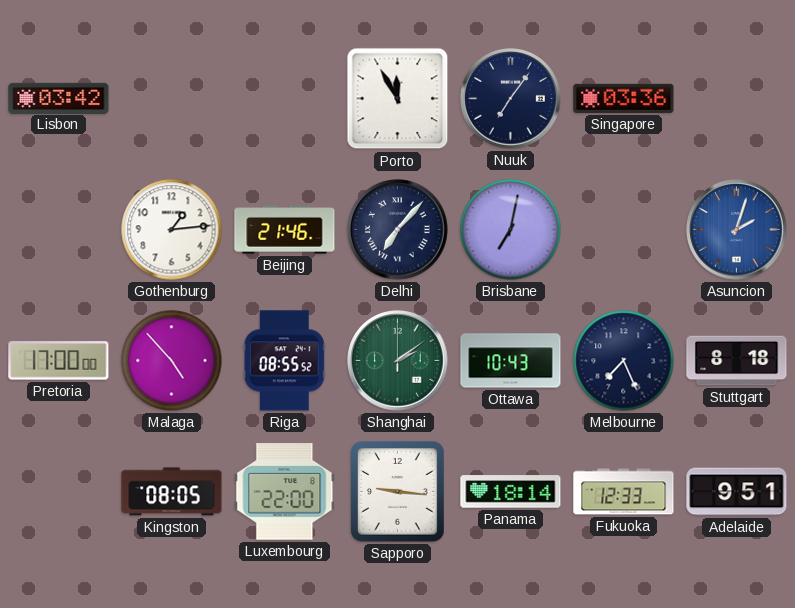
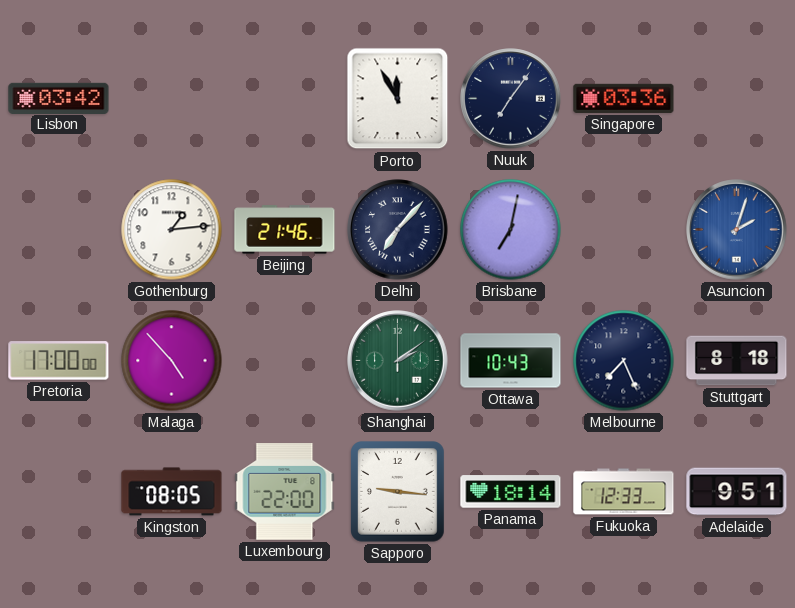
Riga: 08:55 -> none (284, 361)
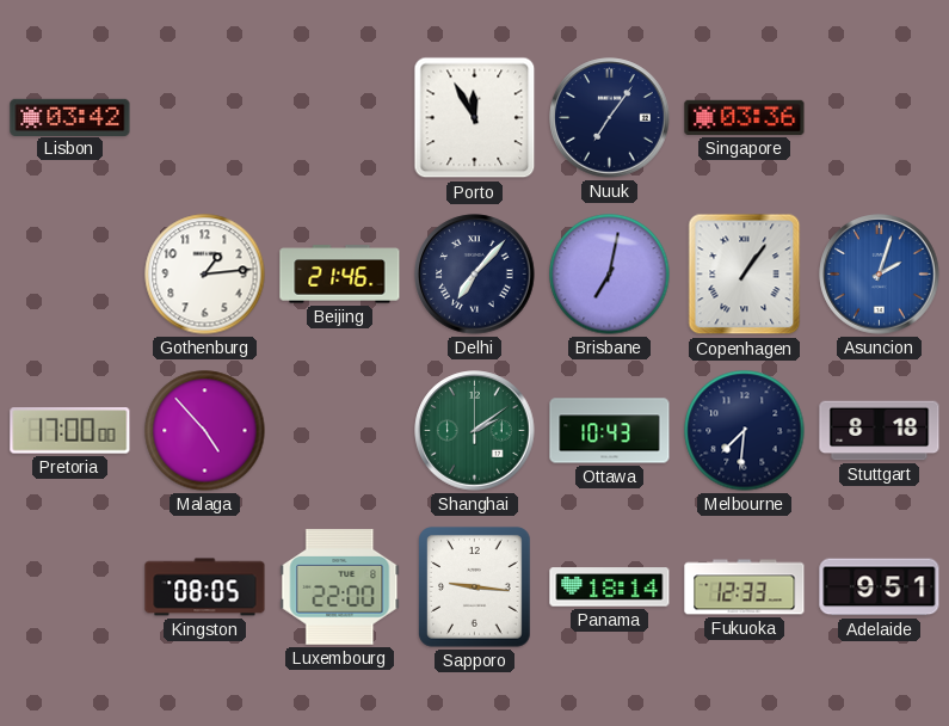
Copenhagen: none -> 1:06 (745, 275)
Melbourne: 7:26 -> 7:31 (745, 431)
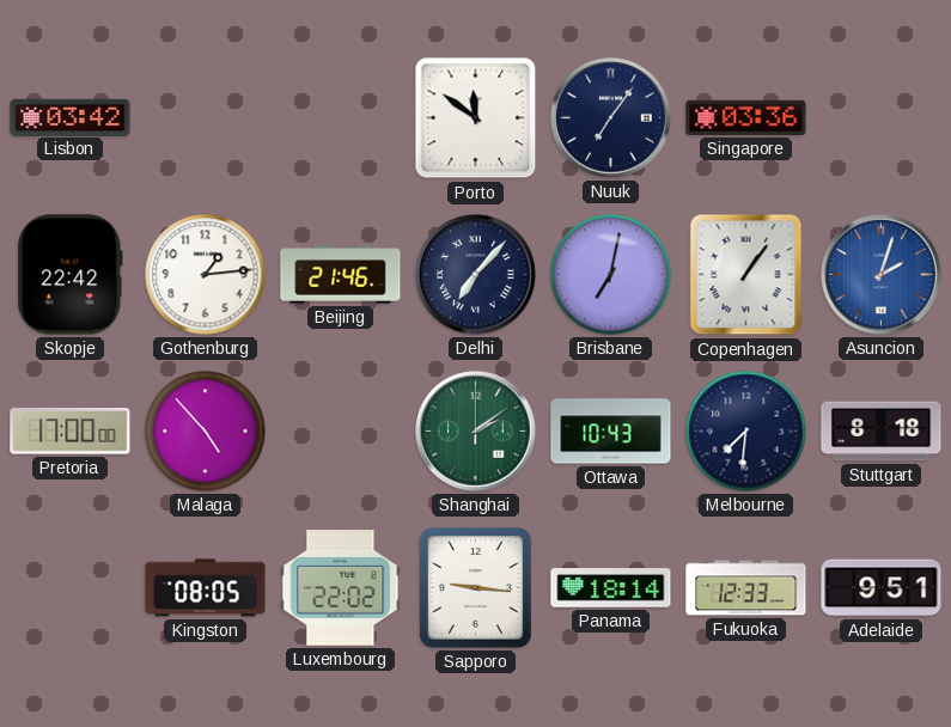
Porto: 11:55 -> 11:51 (476, 118)
Skopje: none -> 22:42 (71, 275)
Luxembourg: 22:00 -> 22:02 (341, 588)
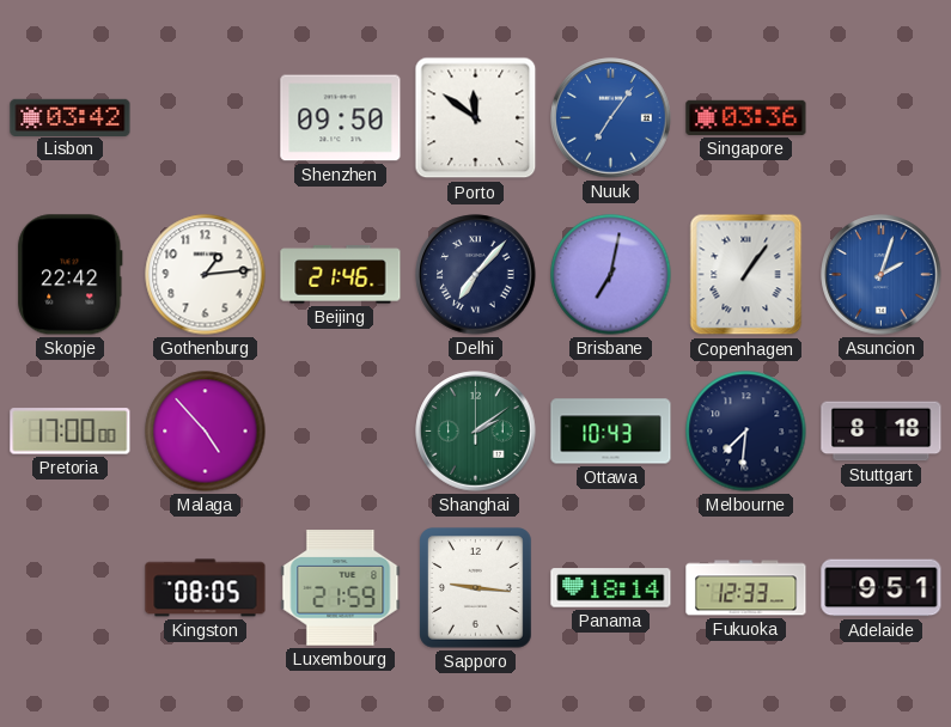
Shenzhen: none -> 09:50 (341, 118)
Nuuk dial: navy -> blue (611, 118)
Luxembourg: 22:02 -> 21:59 (341, 588)
